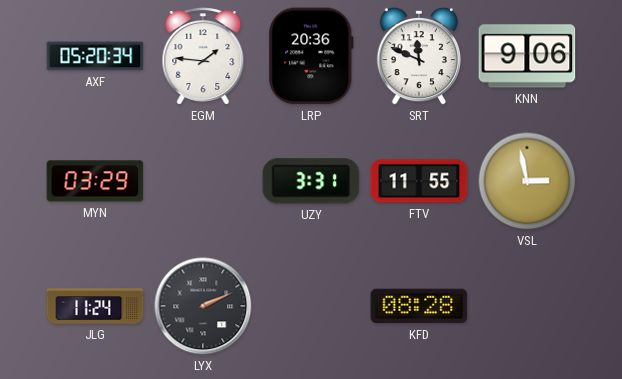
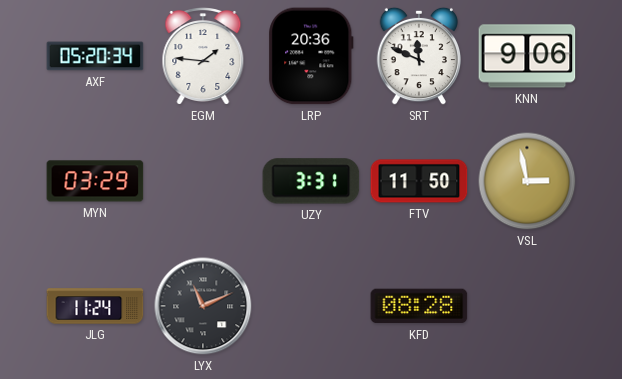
FTV: 11:55 -> 11:50 (419, 181)
LYX: 2:11 -> 11:11 (203, 306)
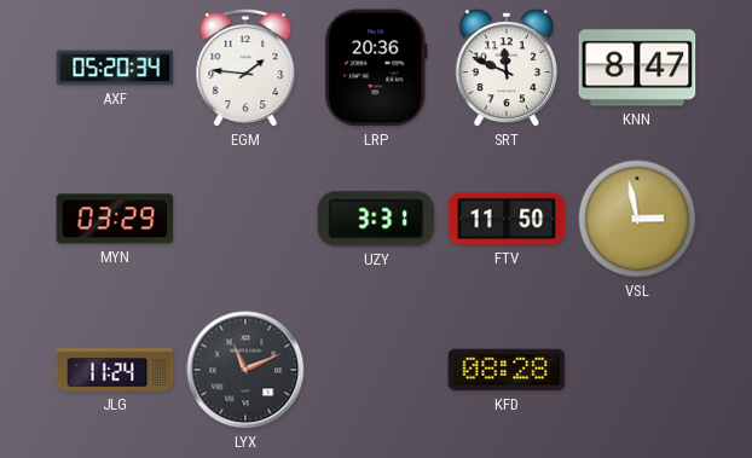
KNN: 9:06 -> 8:47 (637, 68)
